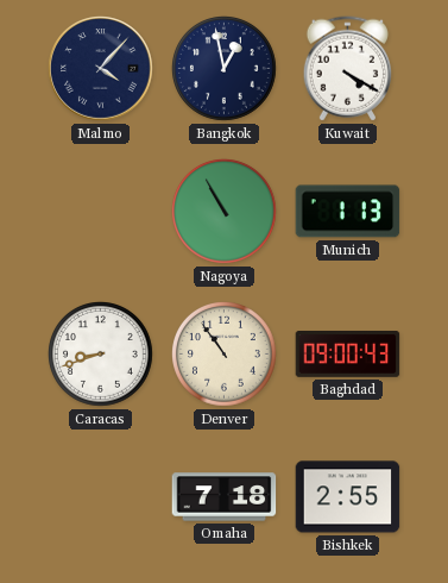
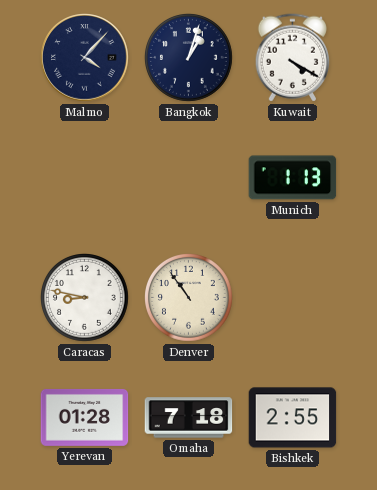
Bangkok: 12:58 -> 1:03 (189, 58)
Nagoya: 10:55 -> none (225, 212)
Caracas: 8:42 -> 8:47 (85, 298)
Baghdad: 09:00 -> none (348, 355)
Yerevan: none -> 01:28 (85, 417)
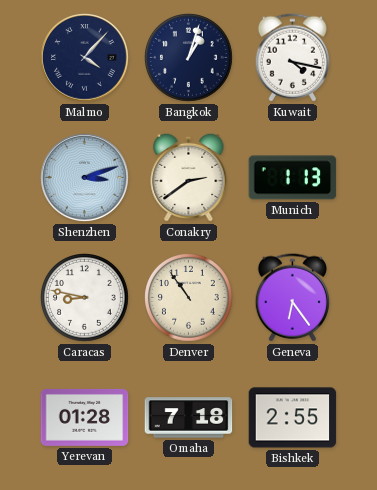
Kuwait: 4:20 -> 4:17 (292, 58)
Shenzhen: none -> 3:12 (85, 178)
Conakry: none -> 2:39 (189, 177)
Geneva: none -> 6:24 (292, 298)
